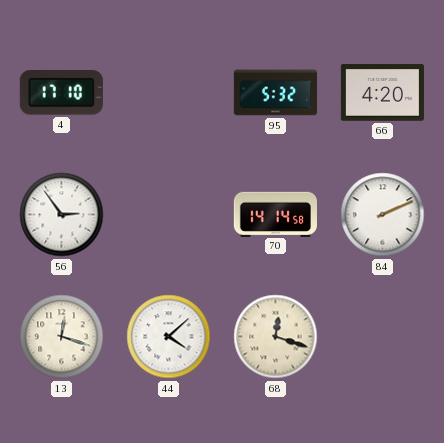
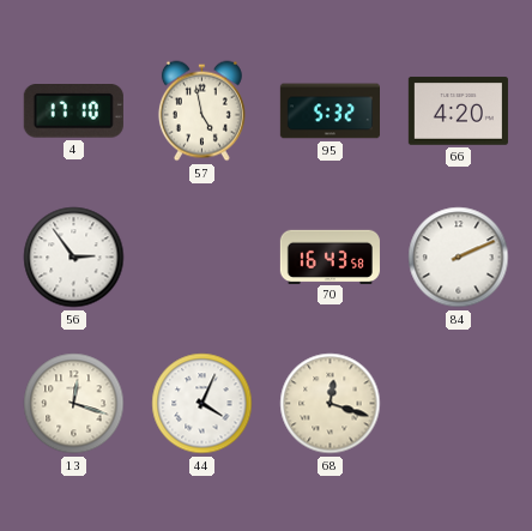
57: none -> 4:58 (201, 111)
70: 14:14 -> 16:43 (330, 257)
44: 4:08 -> 4:04 (202, 404)
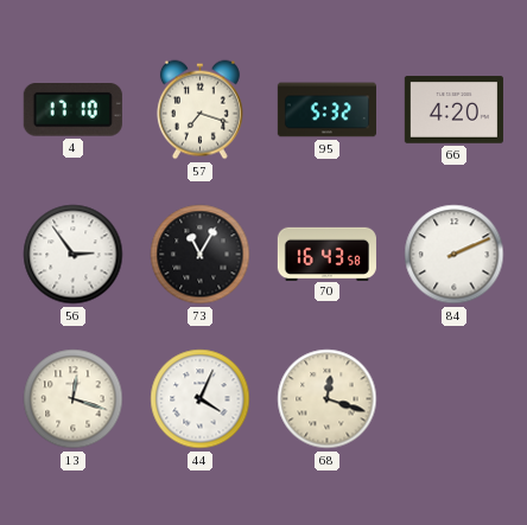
57: 4:58 -> 7:18 (199, 110)
73: none -> 11:05 (201, 255)
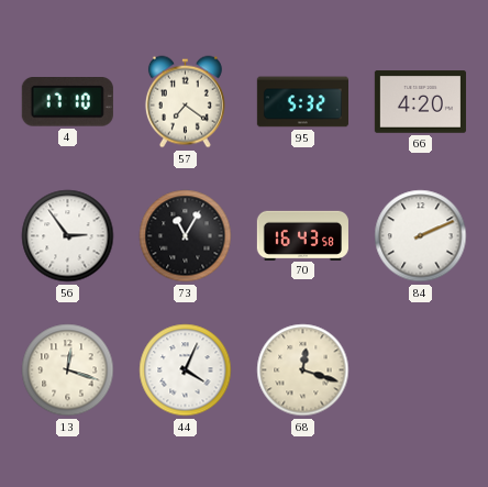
57: 7:18 -> 7:21 (185, 102)
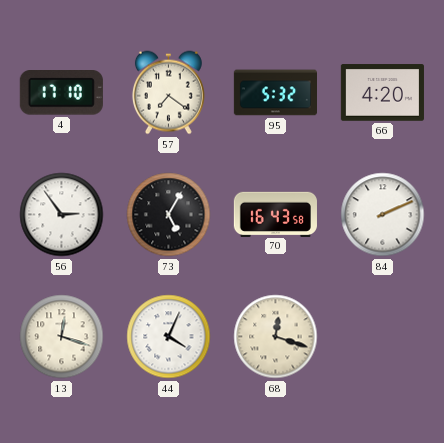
73: 11:05 -> 5:05 (169, 215)
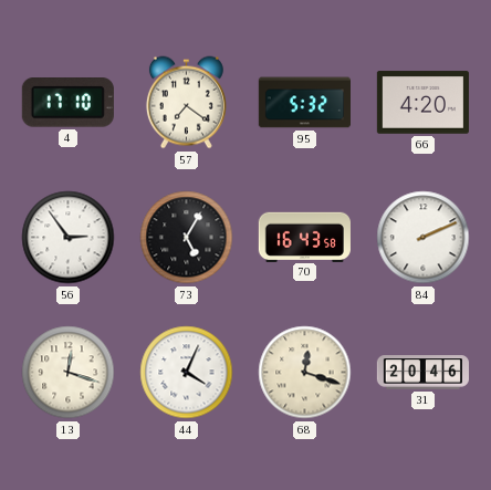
31: none -> 20:46 (422, 373)
